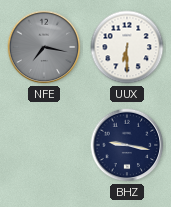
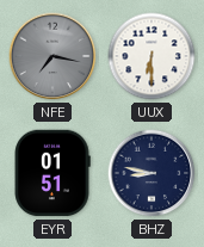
EYR: none -> 01:51 (52, 173)
BHZ: 9:17 -> 8:47 (152, 173)
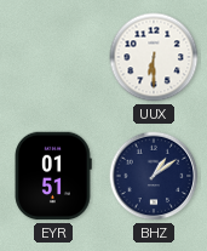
NFE: 7:17 -> none (52, 56)
BHZ: 8:47 -> 1:09 (154, 176)
